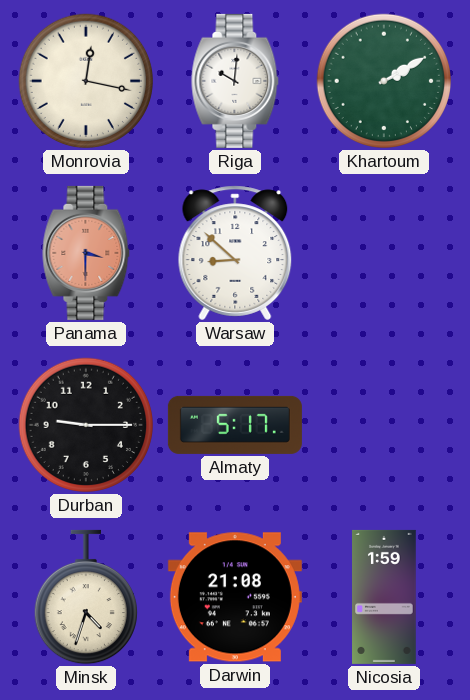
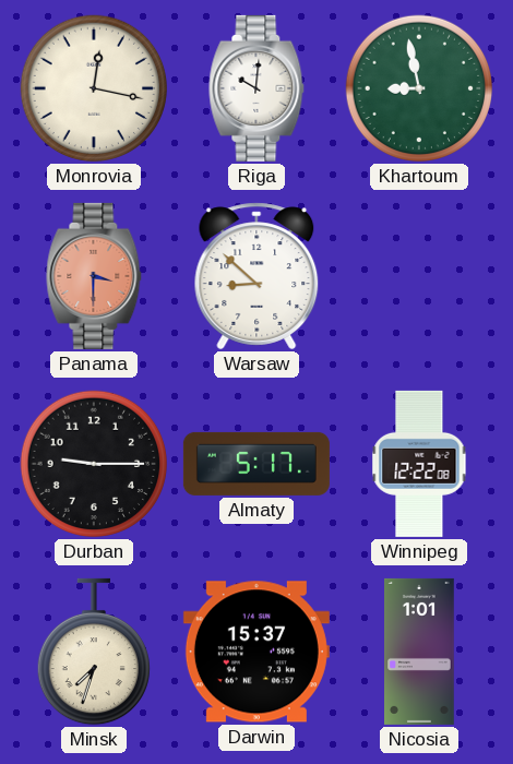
Khartoum: 2:10 -> 8:58 (419, 88)
Winnipeg: none -> 12:22 (419, 464)
Minsk: 4:33 -> 7:33 (94, 652)
Darwin: 21:08 -> 15:37 (256, 652)
Nicosia: 1:59 -> 1:01 (419, 652)
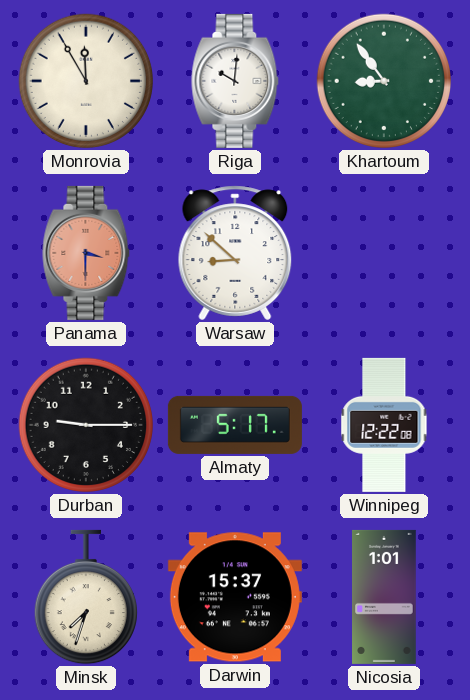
Monrovia: 12:17 -> 11:55 (86, 81)
Khartoum: 8:58 -> 8:54 (384, 81)
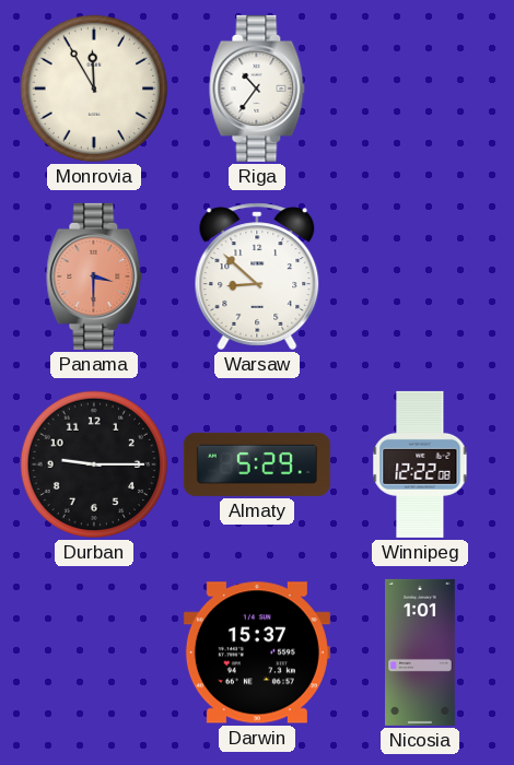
Riga: 10:01 -> 10:36 (257, 89)
Khartoum: 8:54 -> none (384, 81)
Almaty: 5:17 -> 5:29 (257, 464)
Minsk: 7:33 -> none (86, 597)
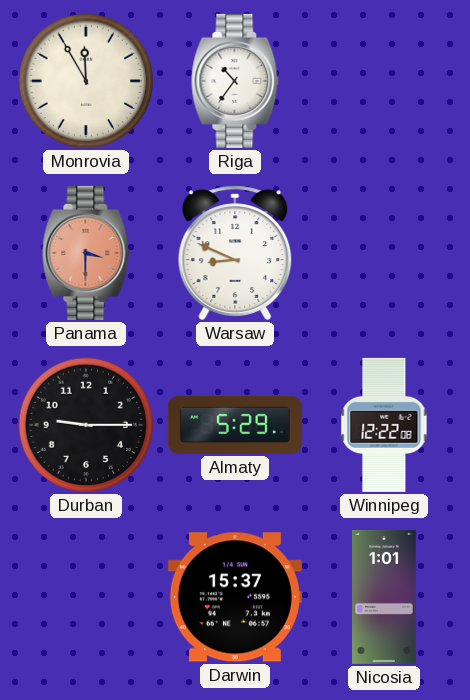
Warsaw: 8:52 -> 8:49 (235, 253)
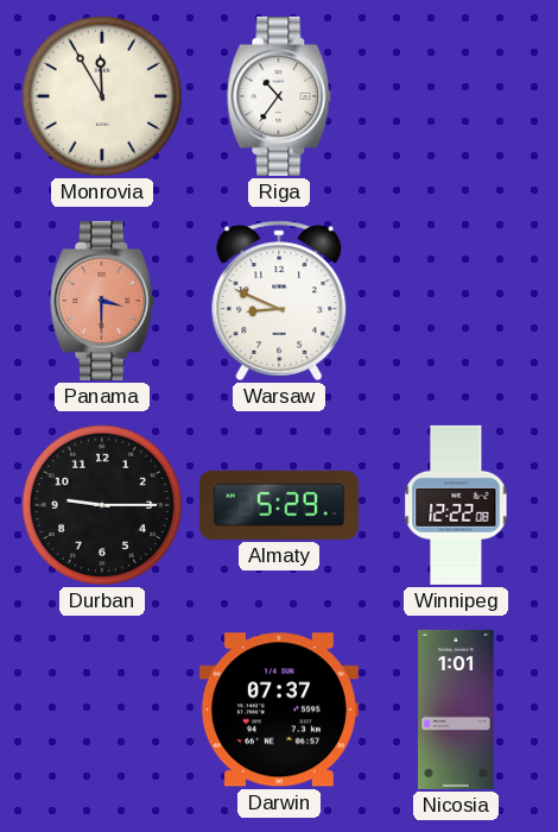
Darwin: 15:37 -> 07:37 (279, 710)
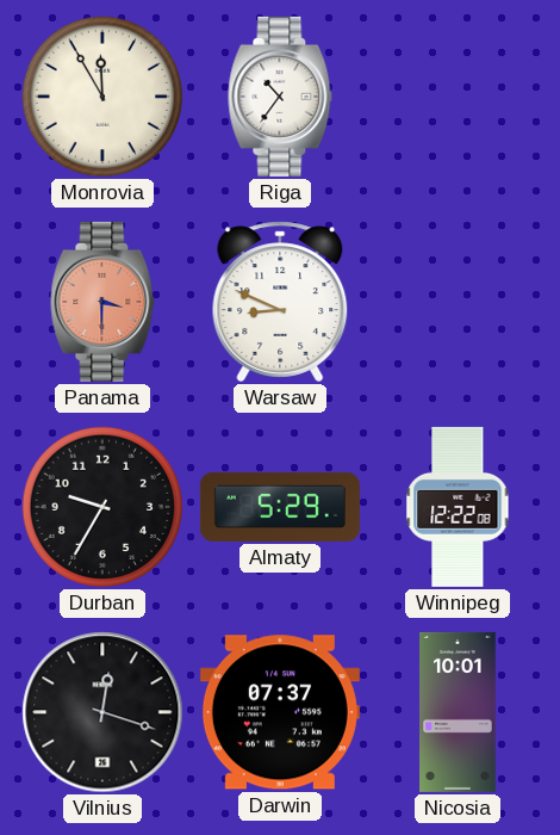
Durban: 9:15 -> 9:35 (102, 507)
Vilnius: none -> 12:18 (102, 712)
Nicosia: 1:01 -> 10:01 (458, 712)
